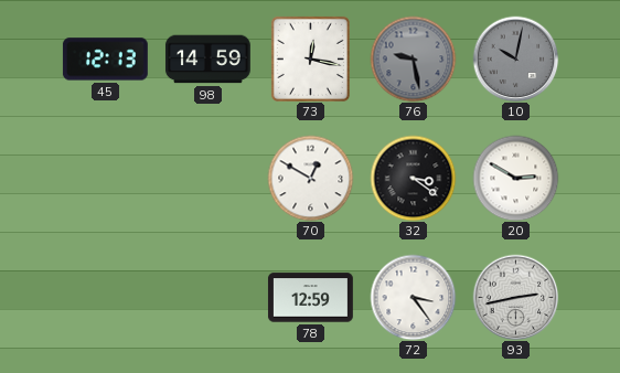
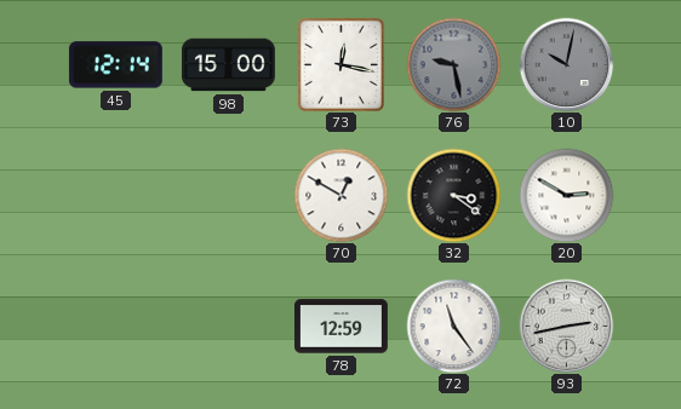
45: 12:13 -> 12:14 (115, 65)
98: 14:59 -> 15:00 (228, 65)
72: 3:24 -> 11:24 (453, 326)
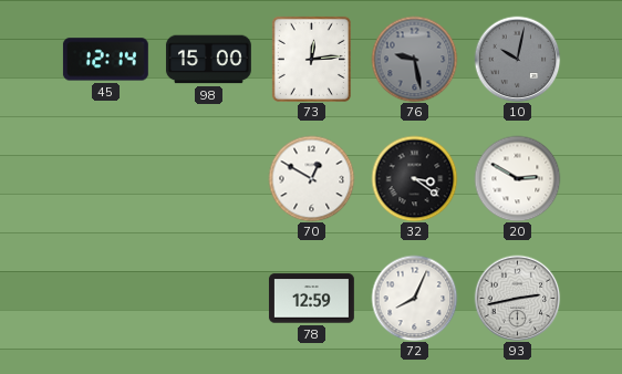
73: 12:17 -> 12:14 (311, 59)
72: 11:24 -> 8:04 (414, 298)
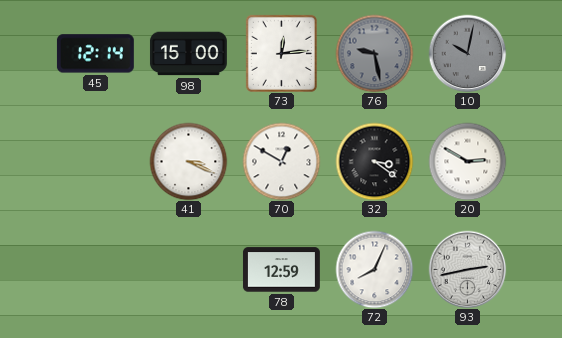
41: none -> 3:19 (188, 161)
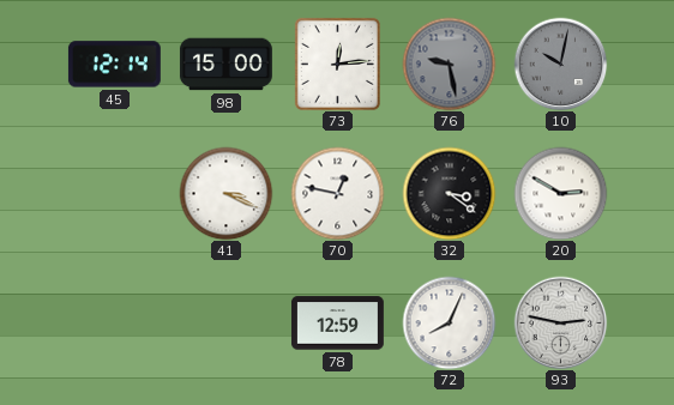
70: 12:50 -> 12:47 (337, 193)
93: 2:43 -> 2:47 (560, 322)
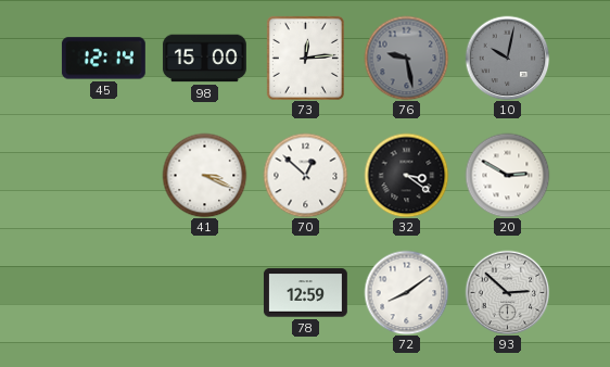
70: 12:47 -> 12:52 (305, 175)
72: 8:04 -> 8:09 (406, 292)
93: 2:47 -> 2:52 (507, 292)
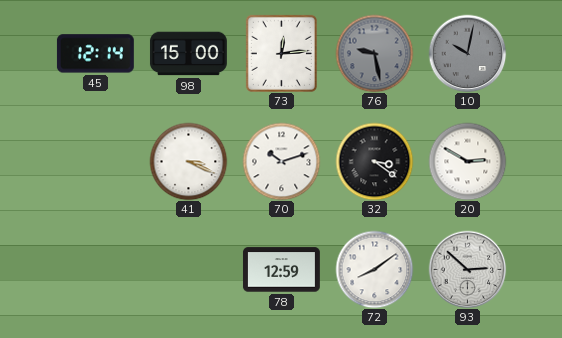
70: 12:52 -> 10:12 (281, 161)
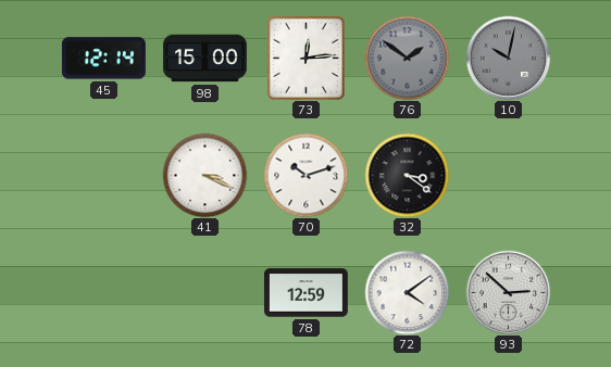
76: 9:28 -> 1:51 (407, 58)
20: 2:50 -> none (467, 161)
72: 8:09 -> 4:09 (407, 292)
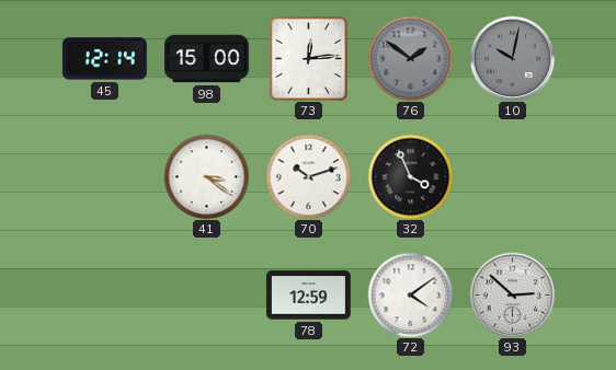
41: 3:19 -> 3:21 (206, 176)
32: 3:21 -> 3:56 (410, 176)
